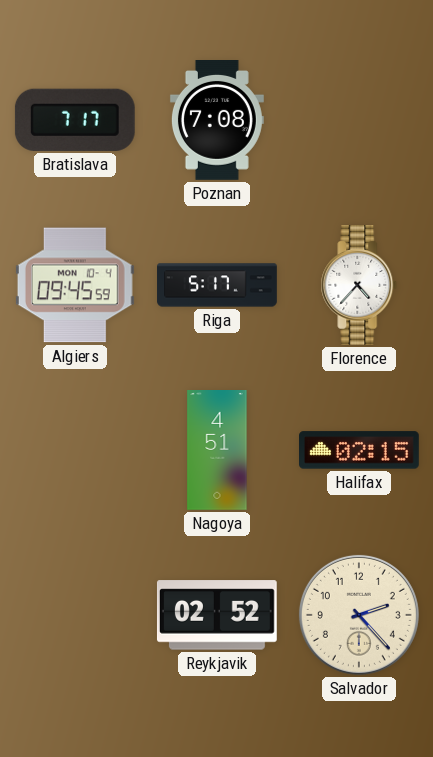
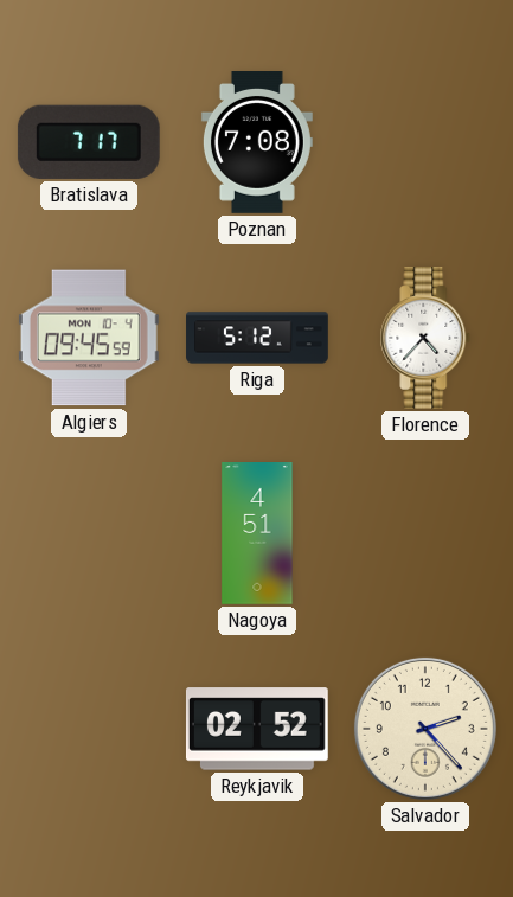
Riga: 5:17 -> 5:12 (257, 338)
Halifax: 02:15 -> none (360, 450)
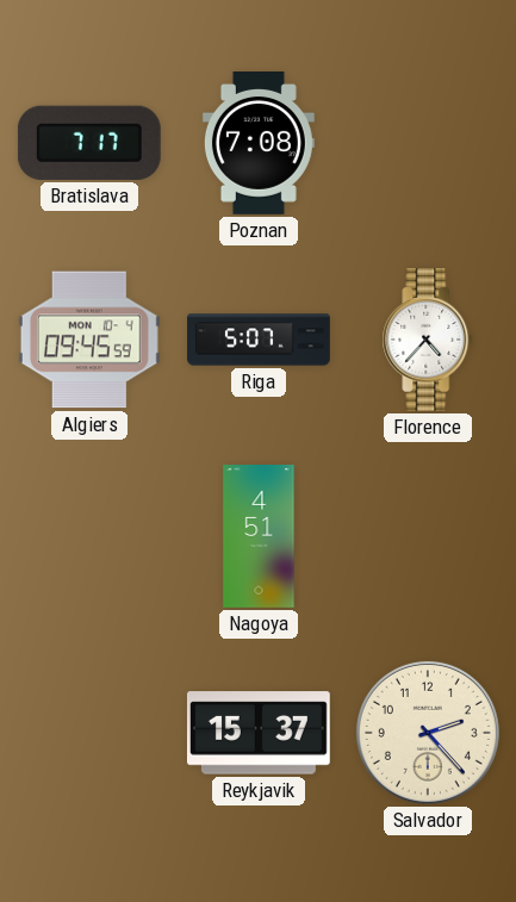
Riga: 5:12 -> 5:07 (259, 340)
Reykjavik: 02:52 -> 15:37 (259, 733)
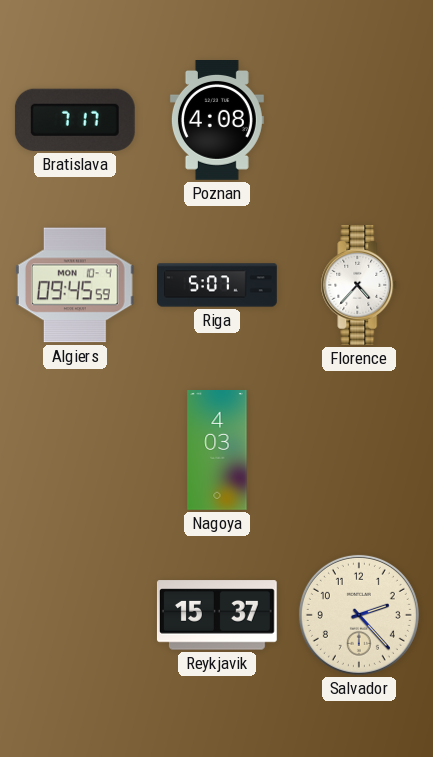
Poznan: 7:08 -> 4:08 (217, 121)
Nagoya: 4:51 -> 4:03 (217, 450)
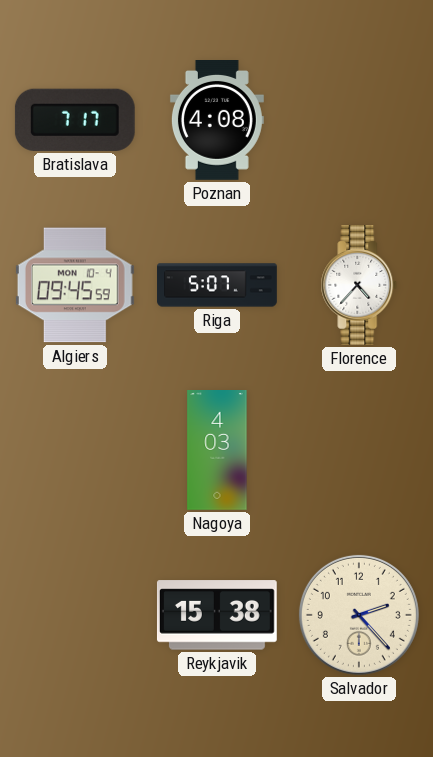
Reykjavik: 15:37 -> 15:38 (217, 615)
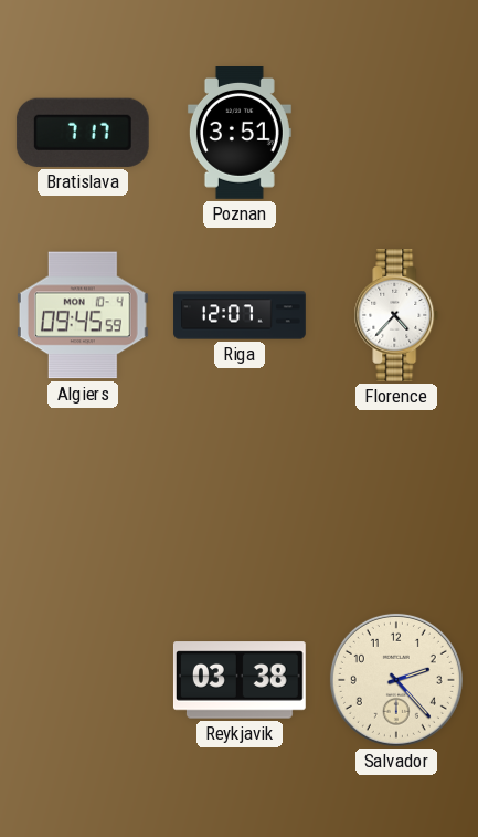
Poznan: 4:08 -> 3:51 (240, 134)
Riga: 5:07 -> 12:07 (240, 315)
Nagoya: 4:03 -> none (217, 450)
Reykjavik: 15:38 -> 03:38 (240, 680)
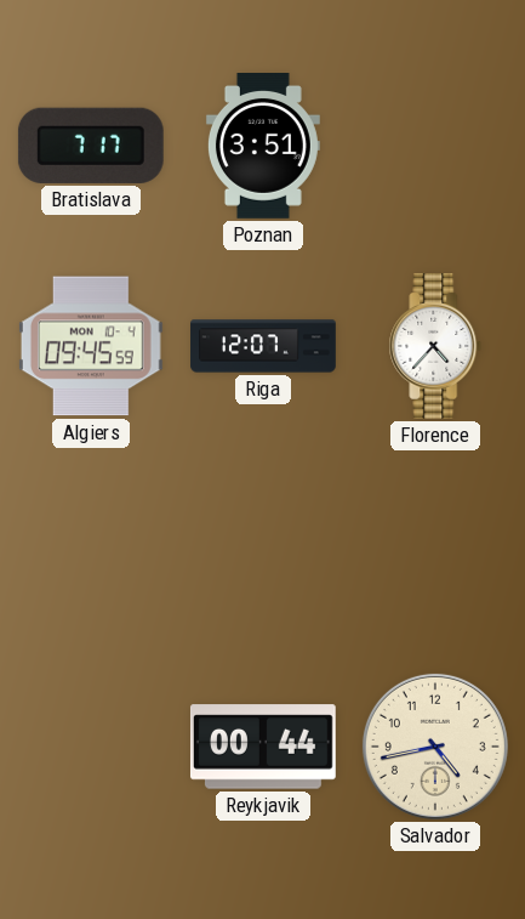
Reykjavik: 03:38 -> 00:44 (263, 747)
Salvador: 2:23 -> 4:43 (435, 747)
